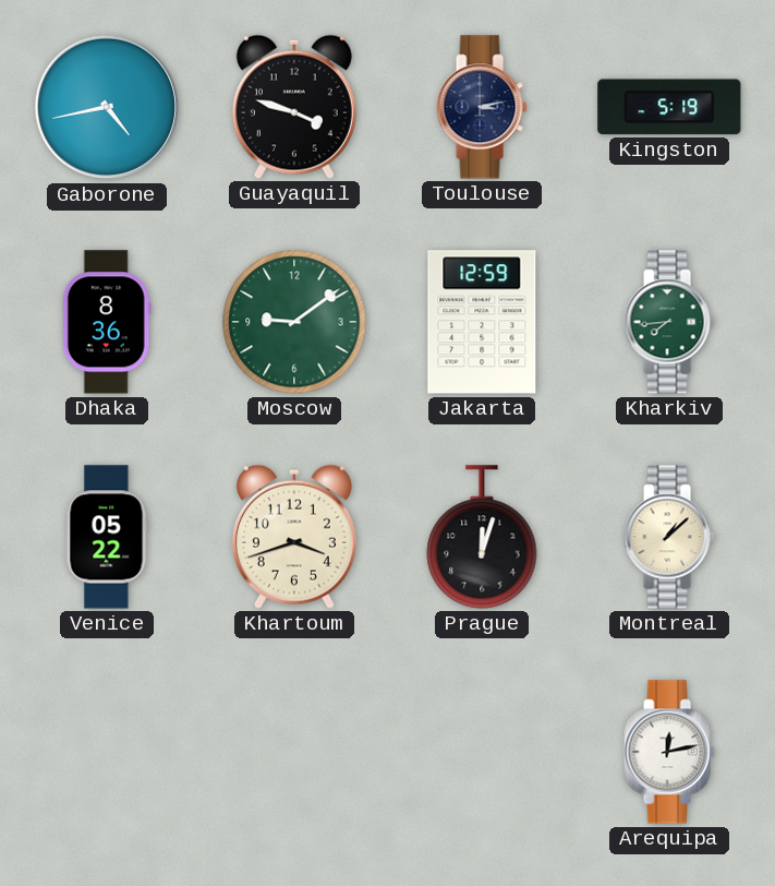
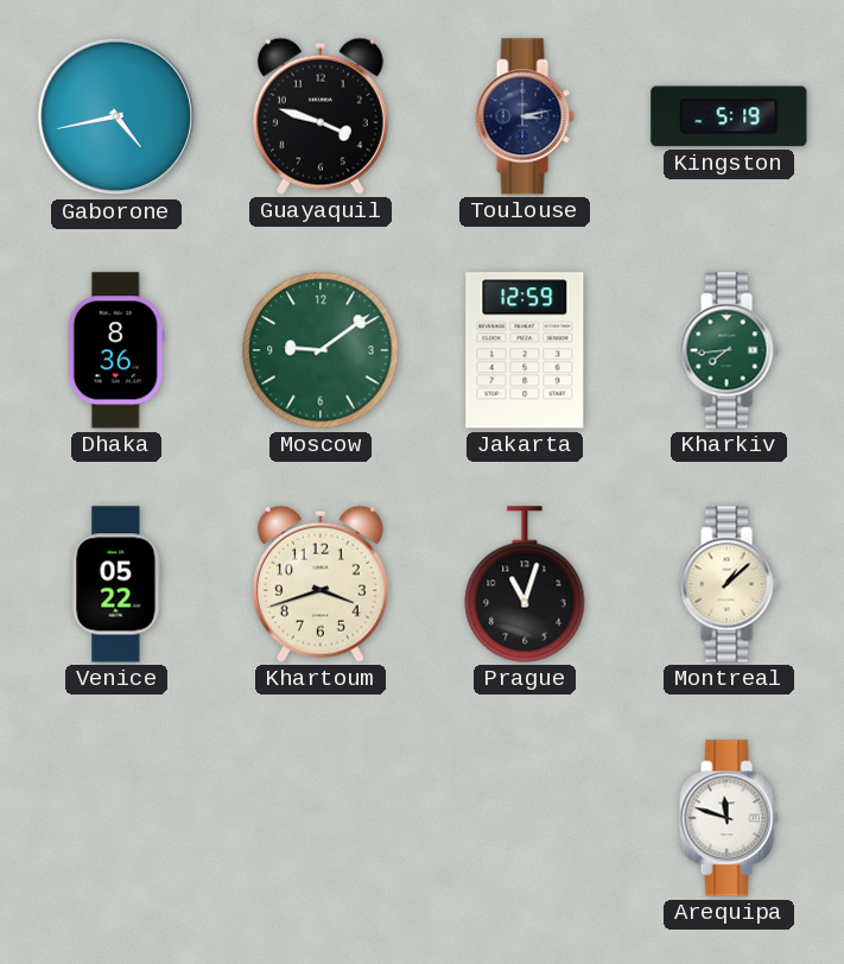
Prague: 12:03 -> 11:03 (525, 584)
Arequipa: 12:13 -> 11:48 (729, 818)
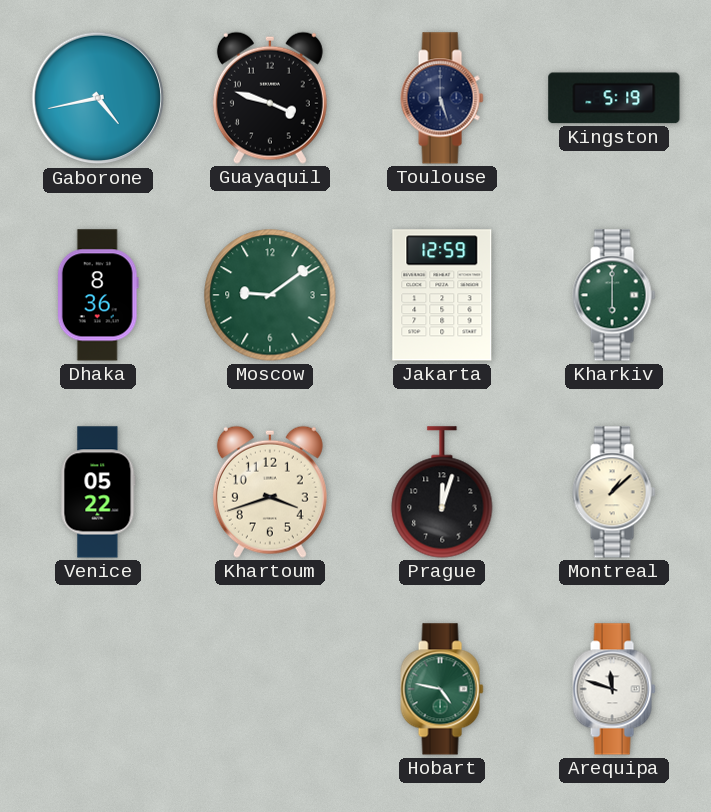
Toulouse: 3:13 -> 5:27 (442, 98)
Kharkiv: 7:44 -> 6:00 (614, 295)
Prague: 11:03 -> 12:03 (442, 492)
Hobart: none -> 4:47 (442, 689)
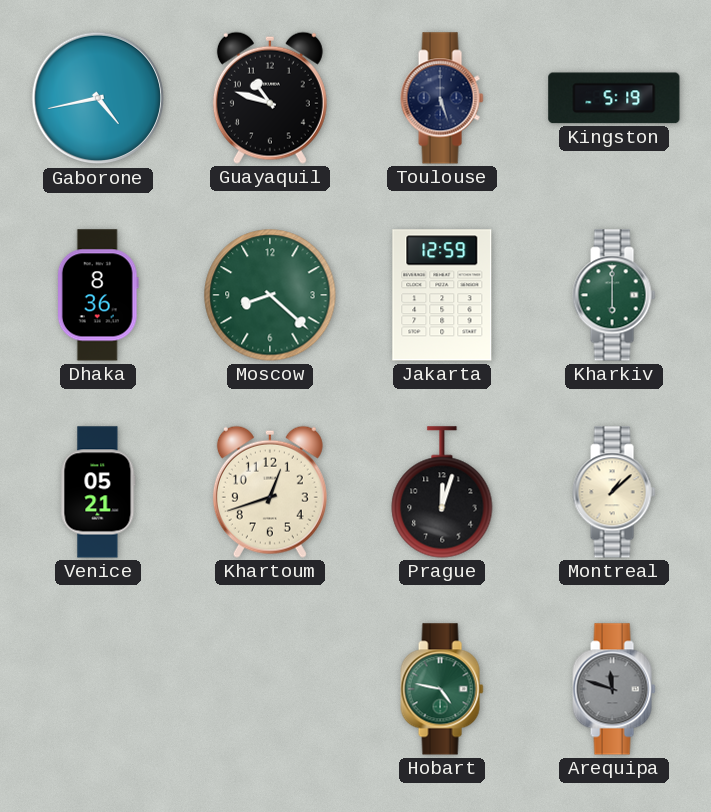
Guayaquil: 3:48 -> 10:48 (270, 98)
Moscow: 9:09 -> 8:22 (270, 295)
Venice: 05:22 -> 05:21 (98, 492)
Khartoum: 3:42 -> 12:42 (270, 492)
Arequipa dial: white -> grey (614, 689)
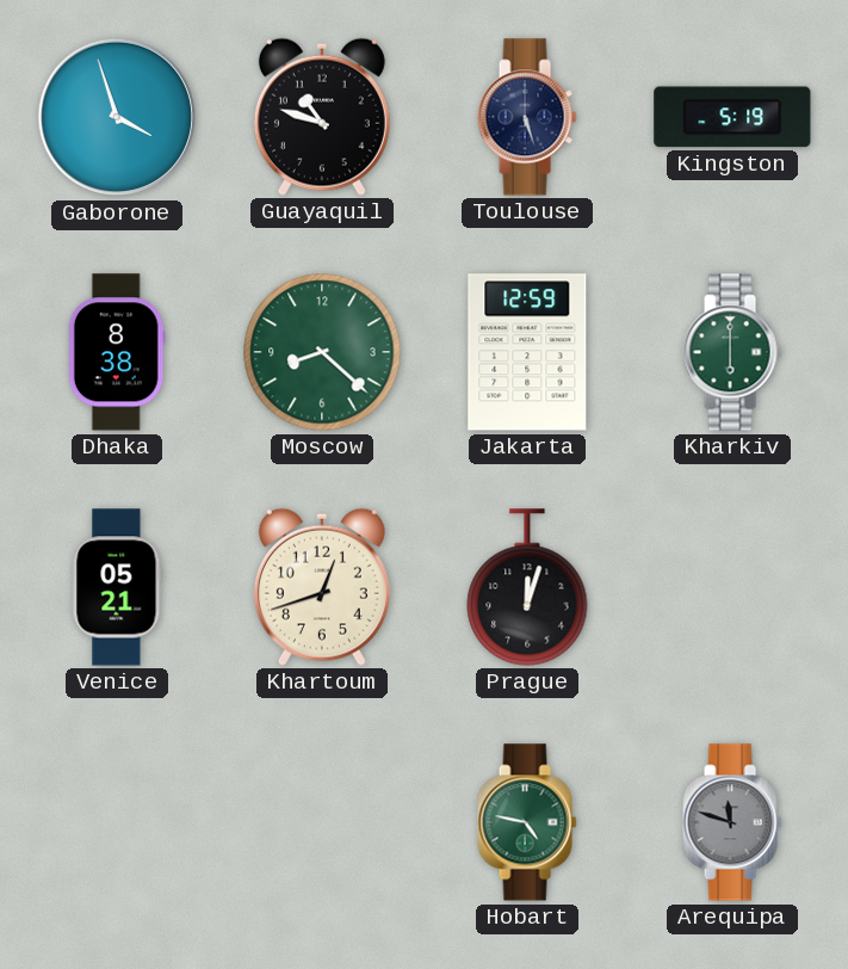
Gaborone: 4:43 -> 3:57 (117, 117)
Dhaka: 8:36 -> 8:38 (117, 352)
Montreal: 1:08 -> none (614, 492)
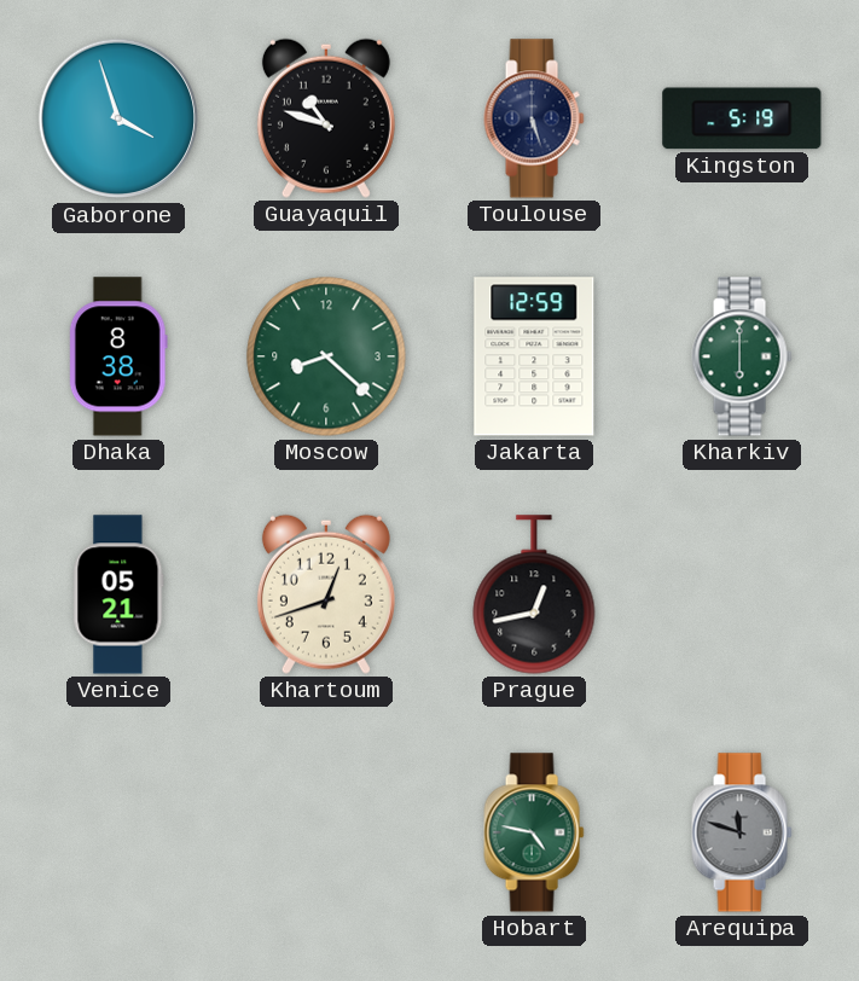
Prague: 12:03 -> 12:43 (534, 594)
